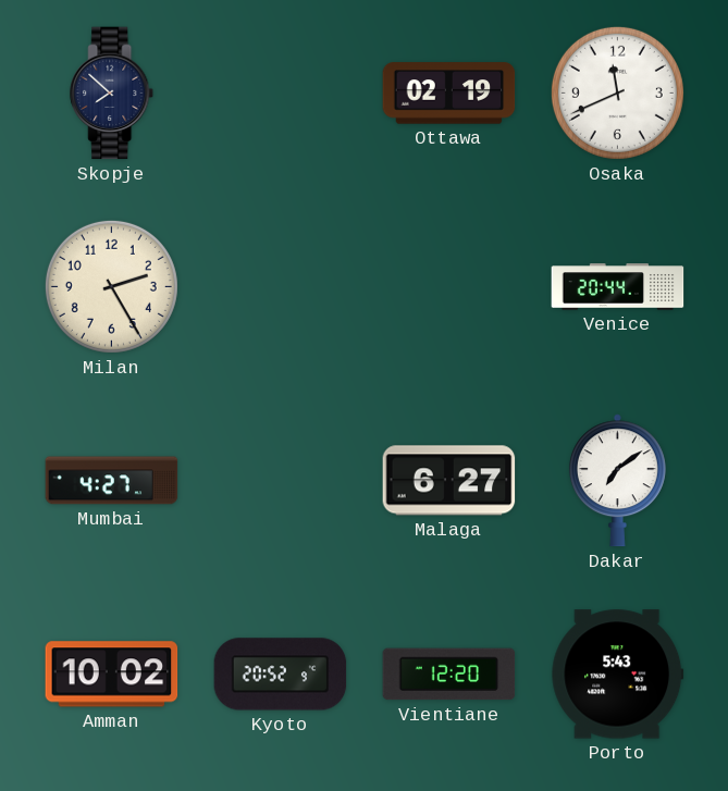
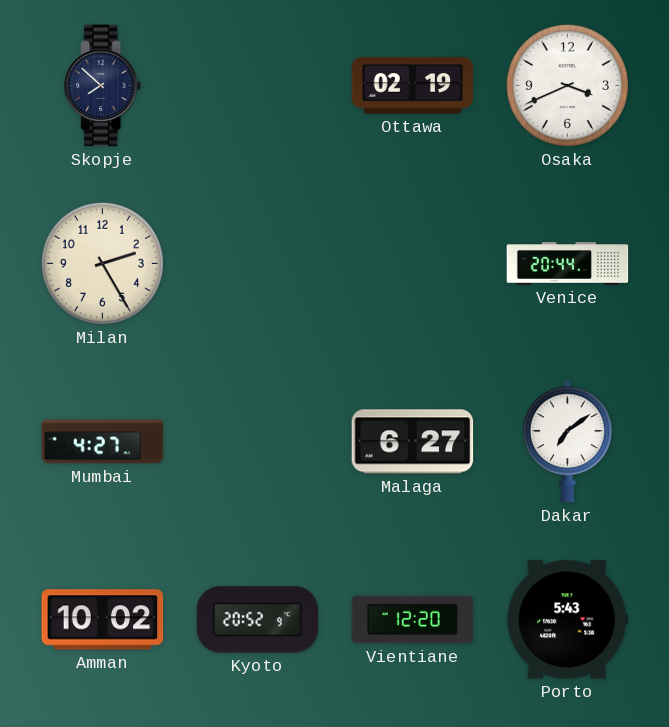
Osaka: 11:41 -> 3:41 (567, 85)
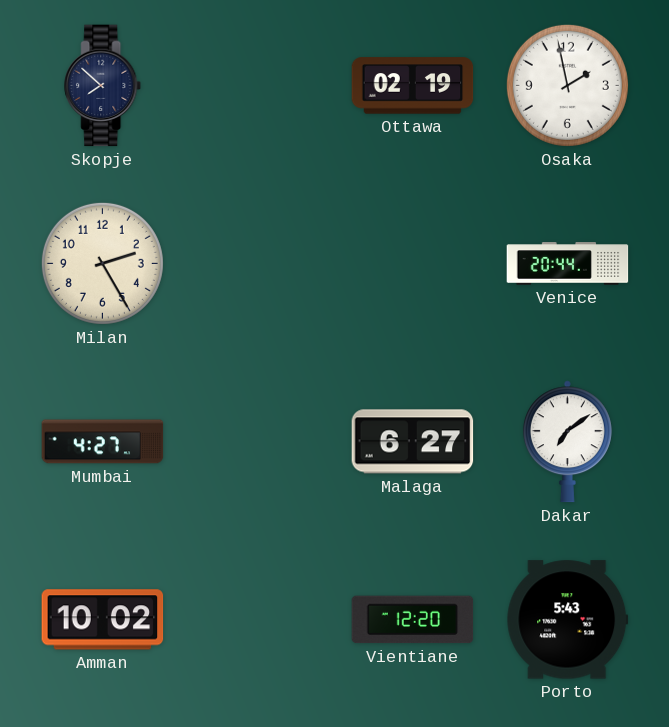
Osaka: 3:41 -> 1:58 (567, 85)
Kyoto: 20:52 -> none (258, 620)
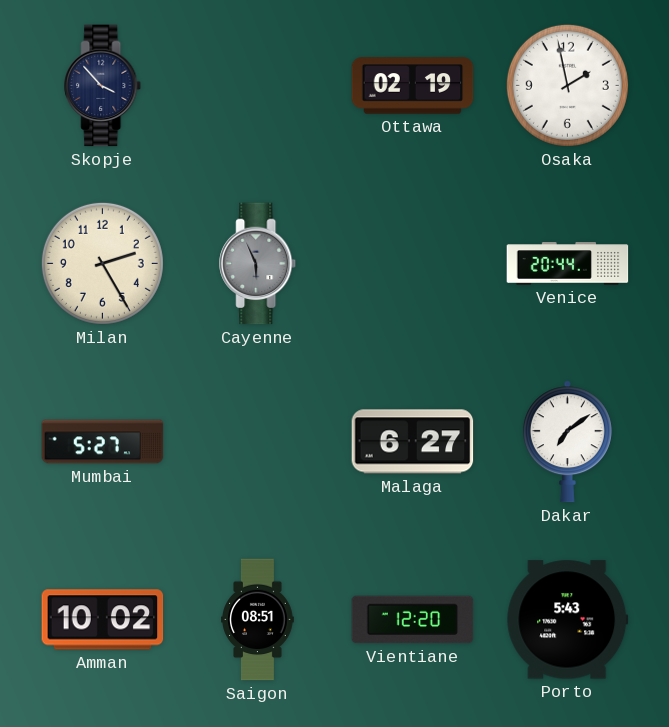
Skopje: 7:52 -> 3:53 (103, 86)
Cayenne: none -> 5:56 (258, 264)
Mumbai: 4:27 -> 5:27 (103, 442)
Saigon: none -> 08:51 (258, 620)
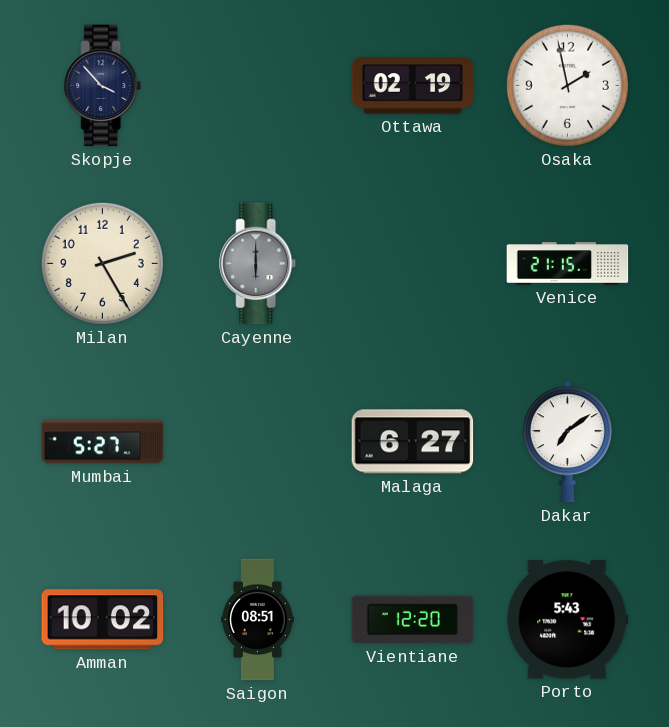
Cayenne: 5:56 -> 6:00 (258, 264)
Venice: 20:44 -> 21:15 (568, 264)
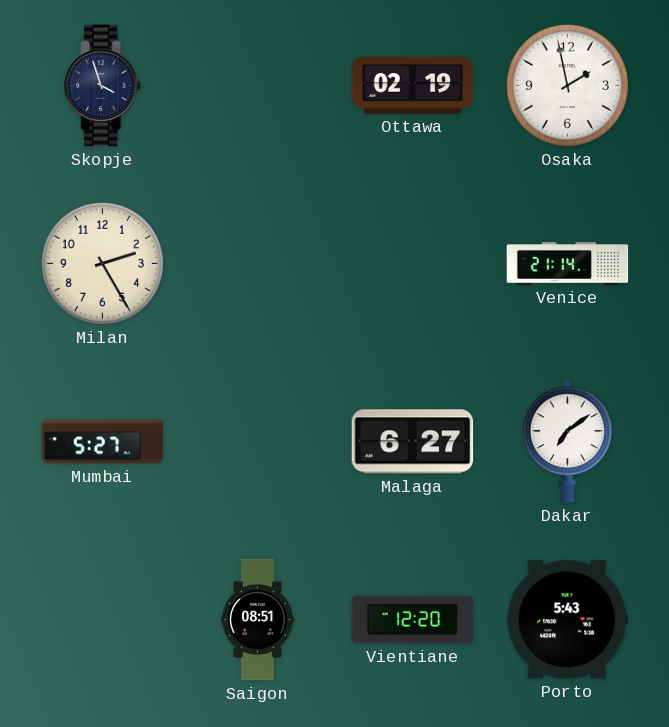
Skopje: 3:53 -> 3:57 (103, 86)
Cayenne: 6:00 -> none (258, 264)
Venice: 21:15 -> 21:14 (568, 264)
Amman: 10:02 -> none (103, 620)
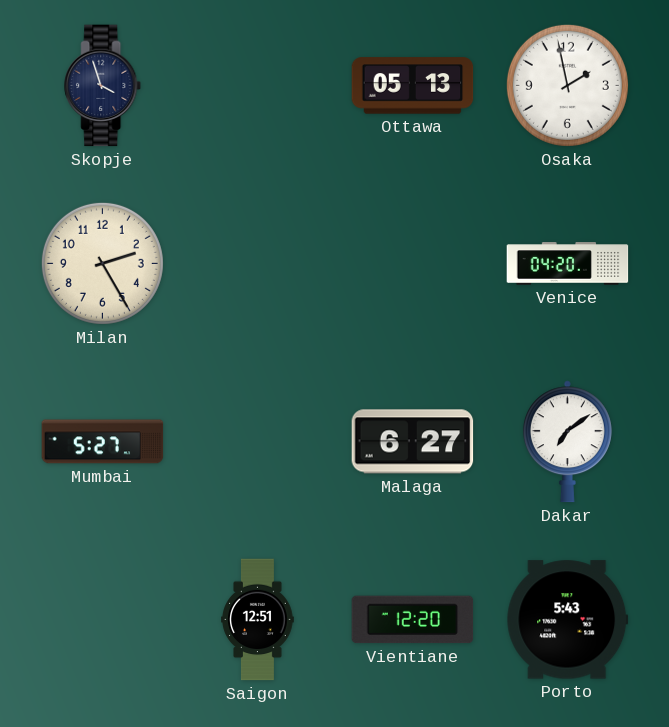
Ottawa: 02:19 -> 05:13 (413, 86)
Venice: 21:14 -> 04:20 (568, 264)
Saigon: 08:51 -> 12:51 (258, 620)
